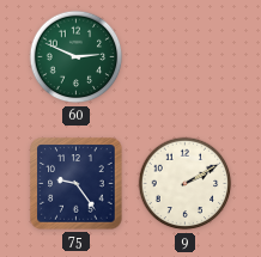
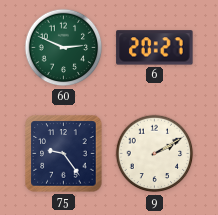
6: none -> 20:27 (155, 48)
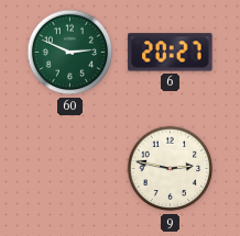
75: 9:24 -> none (64, 154)
9: 2:10 -> 2:47 (171, 169)
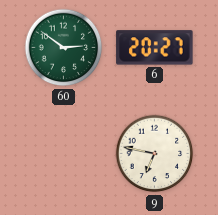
60: 2:49 -> 2:51 (64, 48)
9: 2:47 -> 6:47 (155, 154)
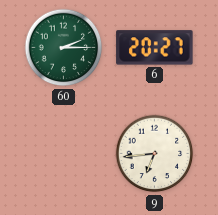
60: 2:51 -> 2:15 (64, 48)
9: 6:47 -> 6:44 (155, 154)
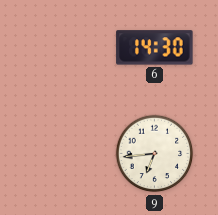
60: 2:15 -> none (64, 48)
6: 20:27 -> 14:30 (155, 48)
